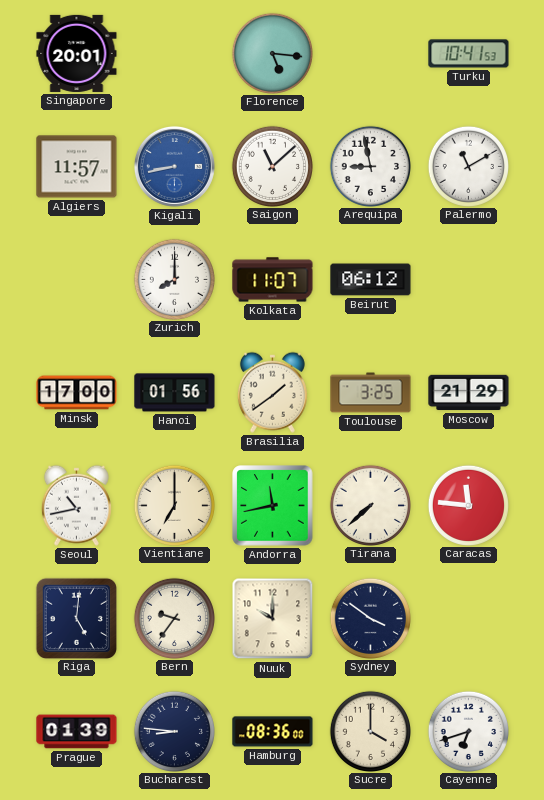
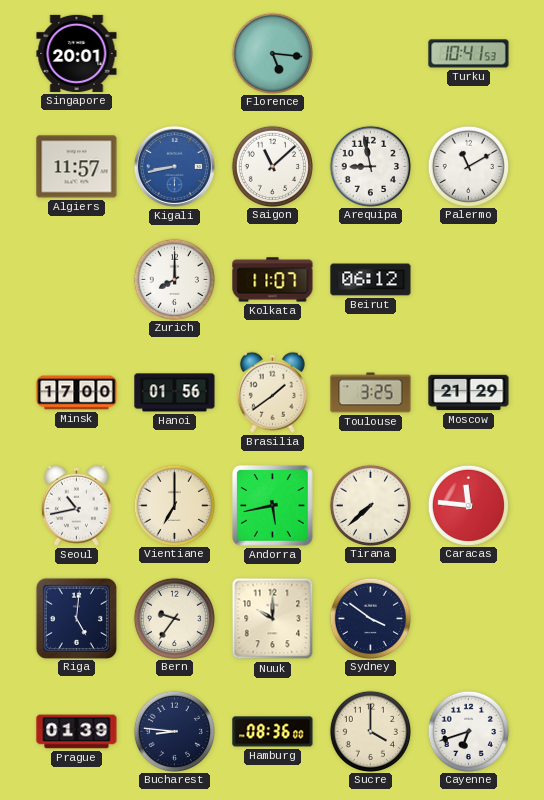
Andorra: 11:43 -> 5:43 (273, 506)
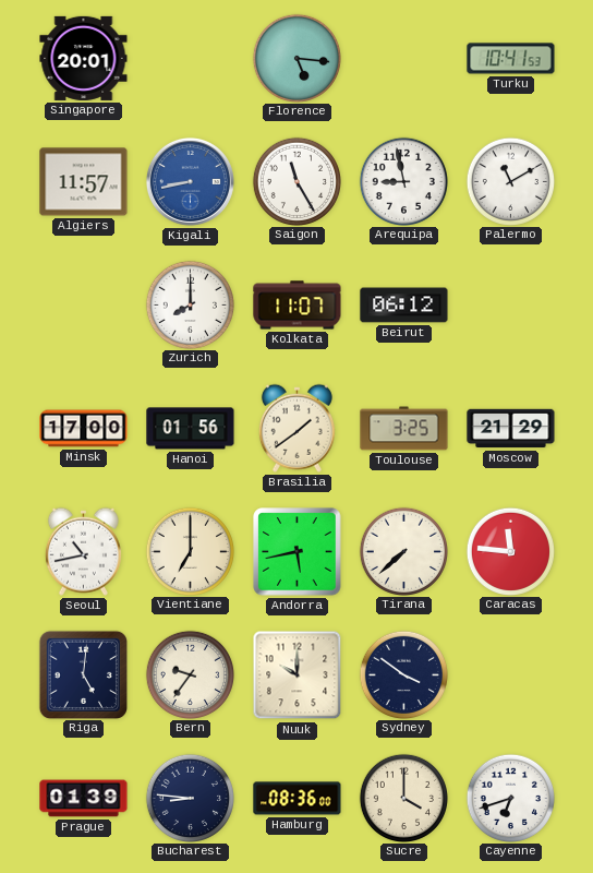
Saigon: 11:08 -> 11:25 (296, 181)
